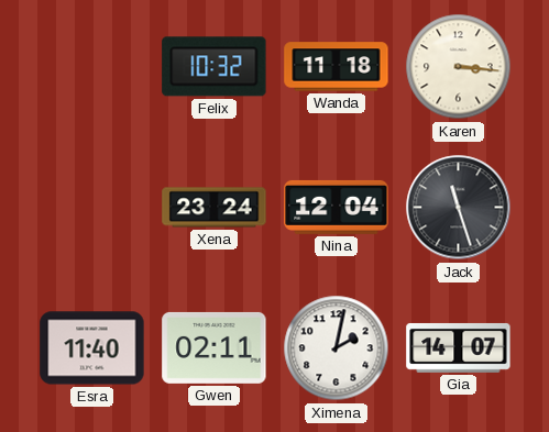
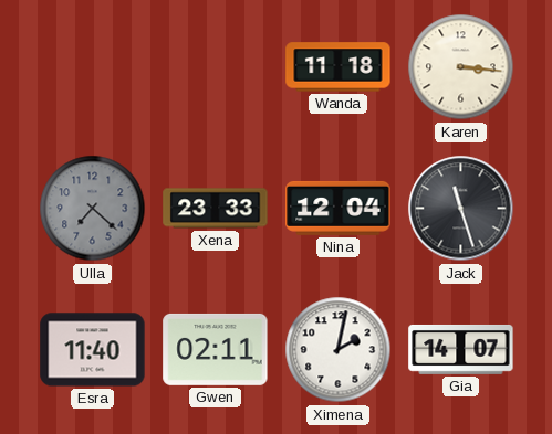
Felix: 10:32 -> none (215, 67)
Ulla: none -> 7:22 (93, 209)
Xena: 23:24 -> 23:33 (216, 209)
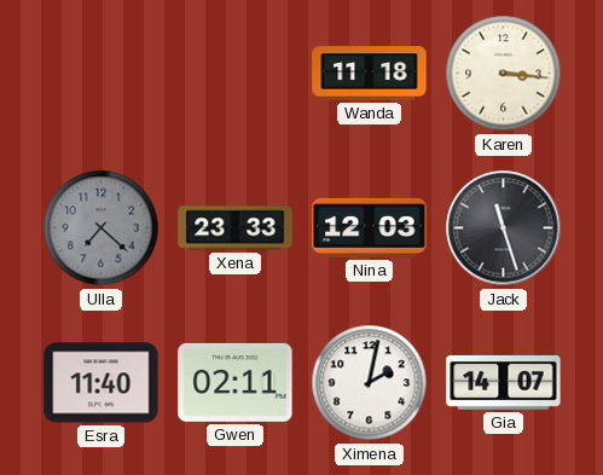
Nina: 12:04 -> 12:03 (370, 227)
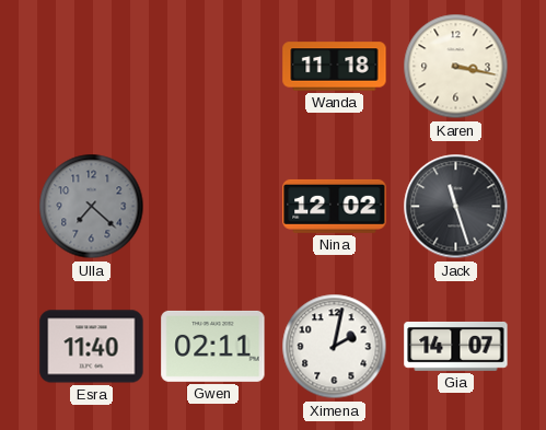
Karen: 3:16 -> 3:17 (456, 67)
Xena: 23:33 -> none (236, 228)
Nina: 12:03 -> 12:02 (335, 206)
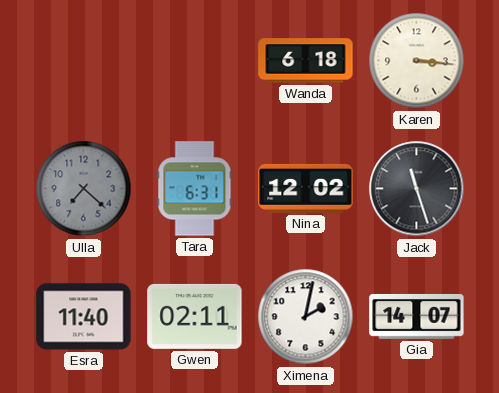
Wanda: 11:18 -> 6:18 (306, 61)
Karen: 3:17 -> 3:16 (417, 61)
Tara: none -> 6:31 (195, 189)
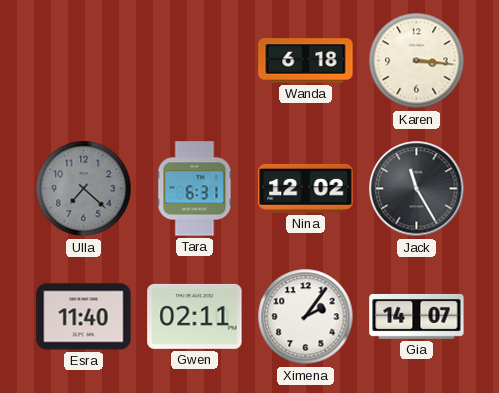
Jack: 11:27 -> 11:25 (417, 189)
Ximena: 2:02 -> 2:06 (306, 317)
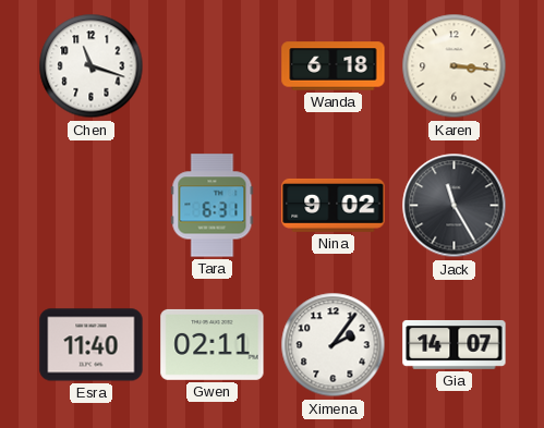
Chen: none -> 11:18 (92, 66)
Ulla: 7:22 -> none (84, 189)
Nina: 12:02 -> 9:02 (334, 205)
